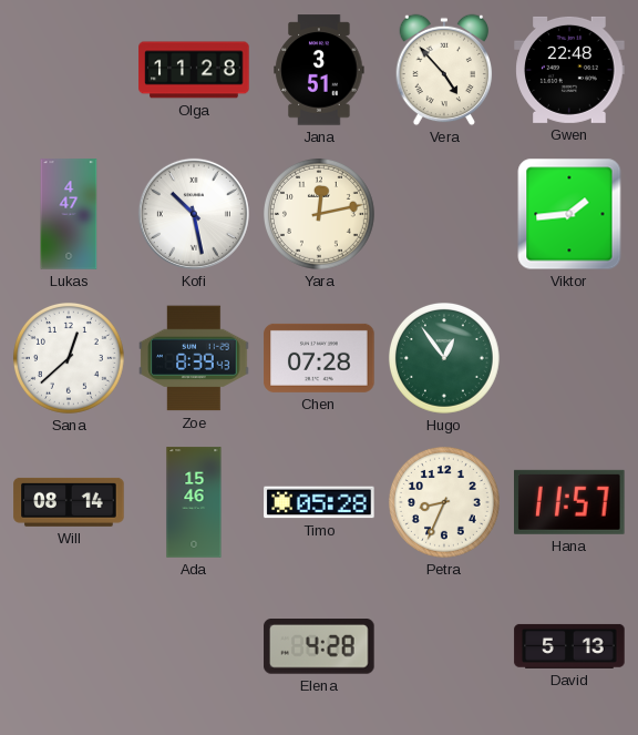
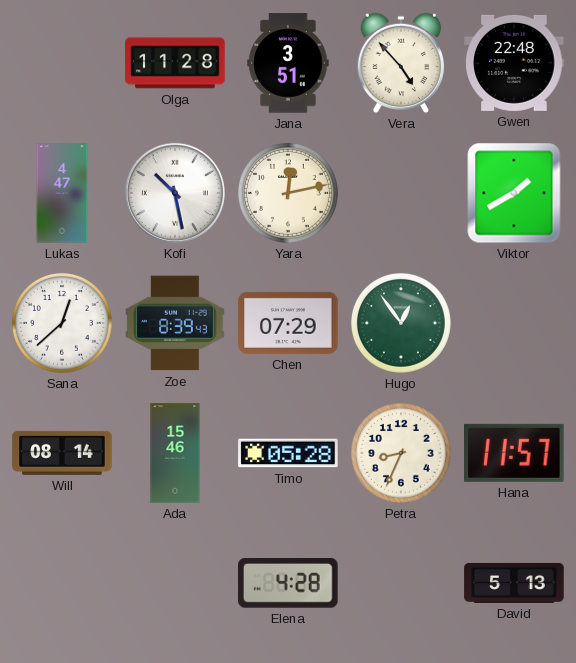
Viktor: 1:44 -> 1:40 (514, 193)
Chen: 07:28 -> 07:29 (288, 323)
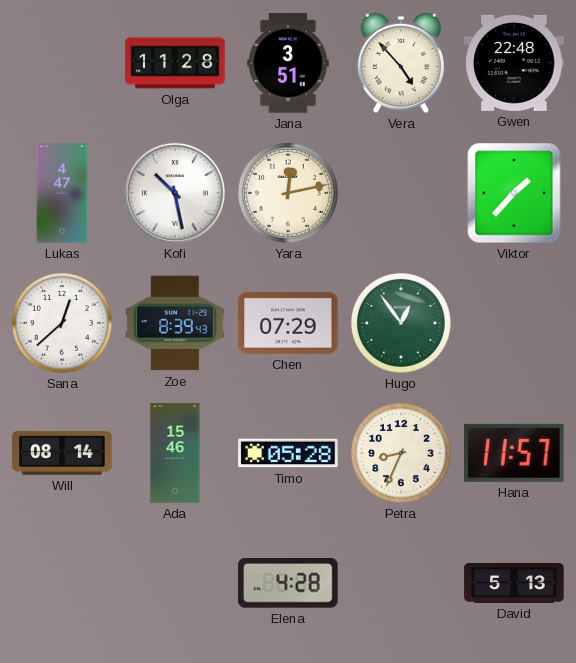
Viktor: 1:40 -> 1:37 (514, 193)
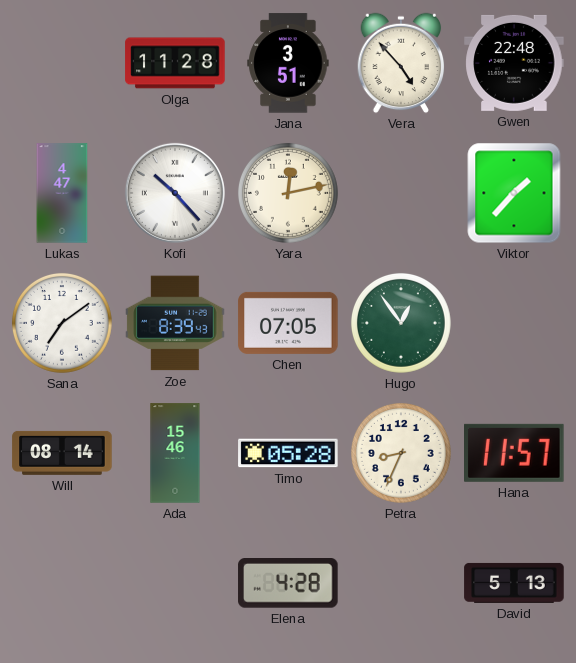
Kofi: 10:28 -> 10:23 (175, 193)
Sana: 12:38 -> 7:09 (62, 323)
Chen: 07:29 -> 07:05 (288, 323)
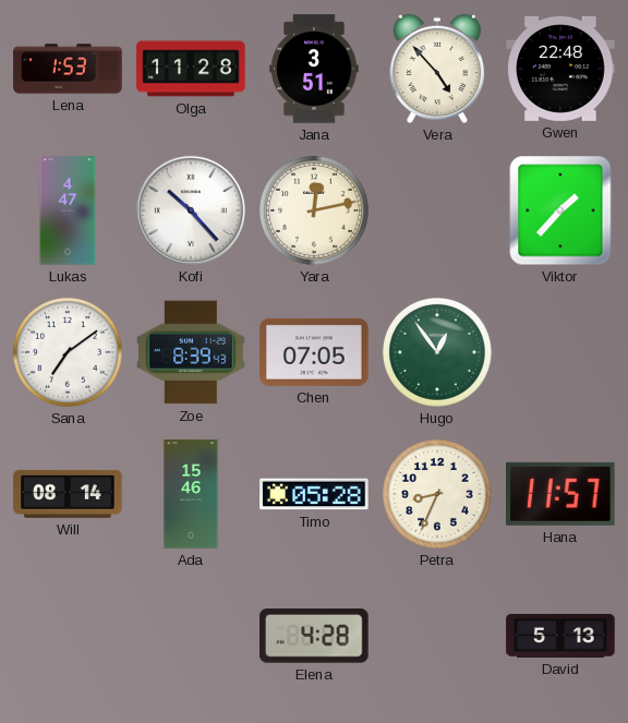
Lena: none -> 1:53 (68, 69)
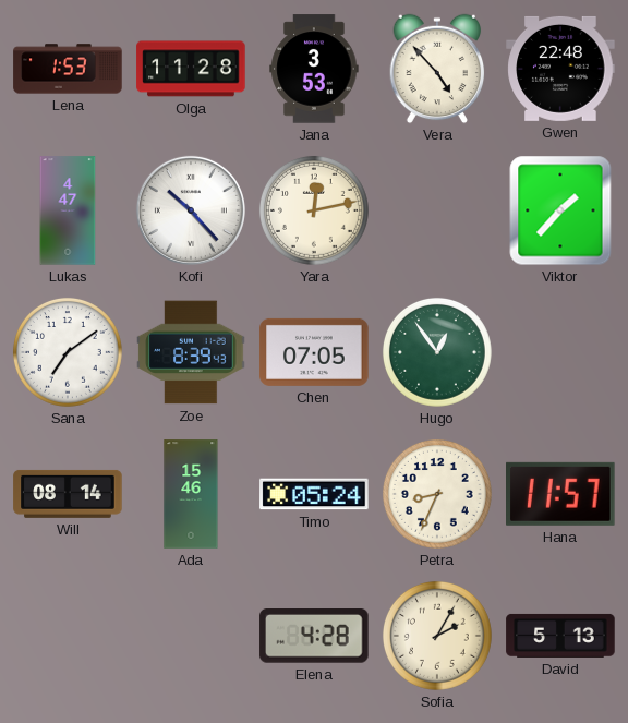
Jana: 3:51 -> 3:53 (314, 69)
Timo: 05:28 -> 05:24 (314, 494)
Sofia: none -> 2:05 (437, 636)
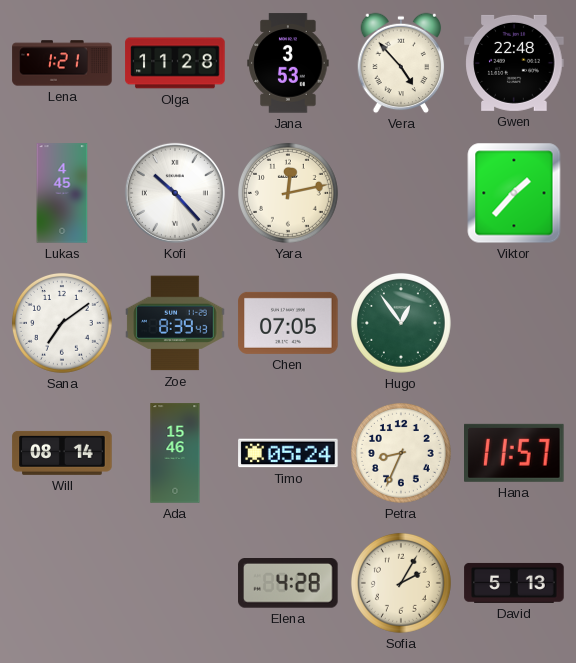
Lena: 1:53 -> 1:21 (62, 63)
Lukas: 4:47 -> 4:45 (62, 193)
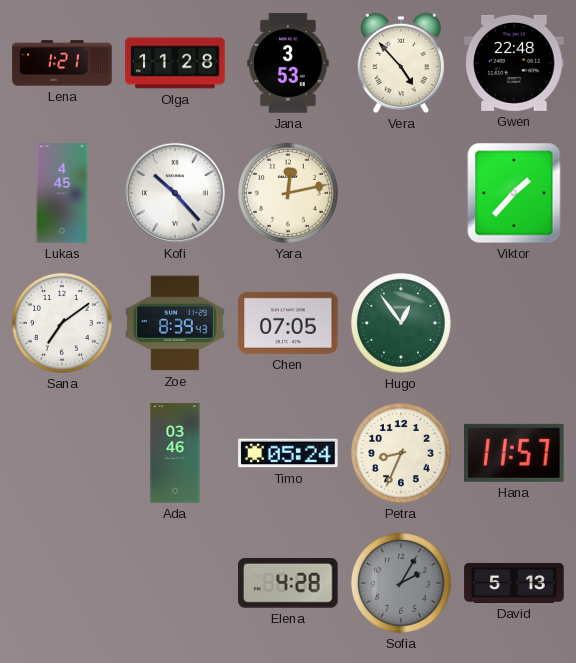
Will: 08:14 -> none (62, 453)
Ada: 15:46 -> 03:46 (175, 453)
Sofia dial: cream -> grey (401, 583)
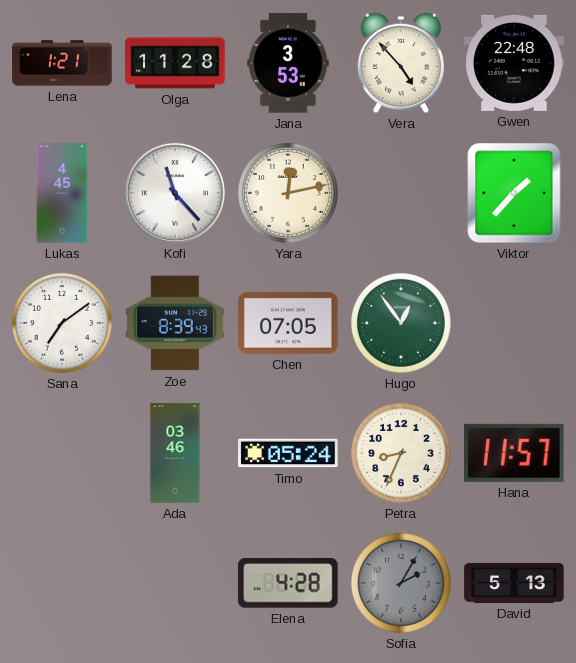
Kofi: 10:23 -> 11:23 (175, 193)
